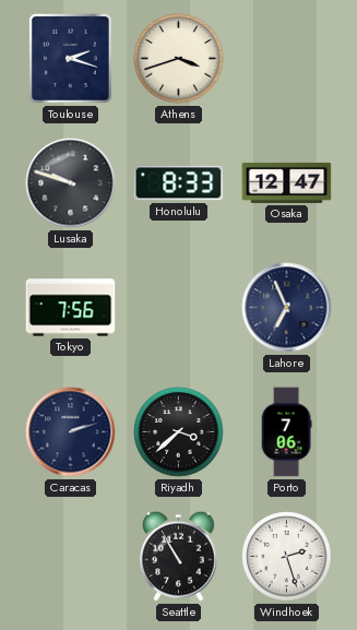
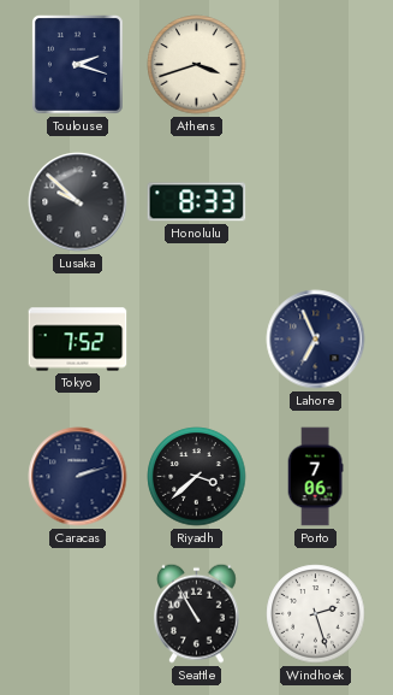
Lusaka: 9:48 -> 9:52 (78, 202)
Osaka: 12:47 -> none (287, 182)
Tokyo: 7:56 -> 7:52 (78, 340)
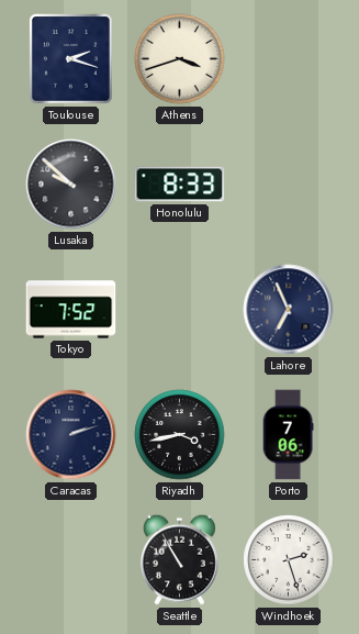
Riyadh: 3:38 -> 3:43 (180, 435)
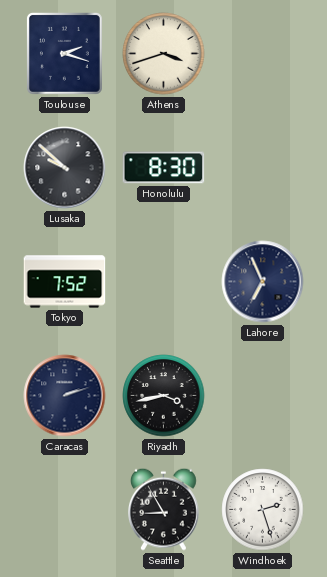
Honolulu: 8:33 -> 8:30 (164, 168)
Porto: 7:06 -> none (288, 435)
Seattle: 10:55 -> 8:55 (164, 509)
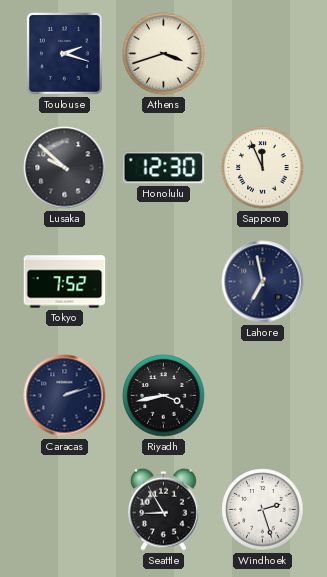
Honolulu: 8:30 -> 12:30 (164, 168)
Sapporo: none -> 11:56 (263, 168)
Lahore: 6:56 -> 6:58 (263, 282)
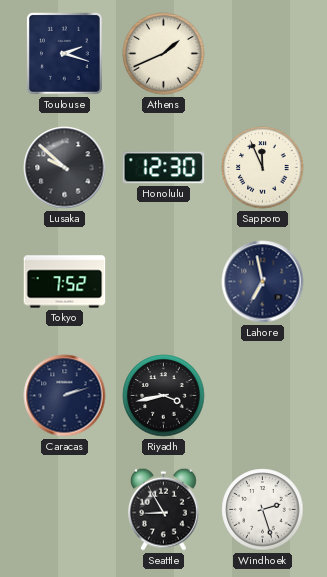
Athens: 3:42 -> 1:41 (164, 54)
